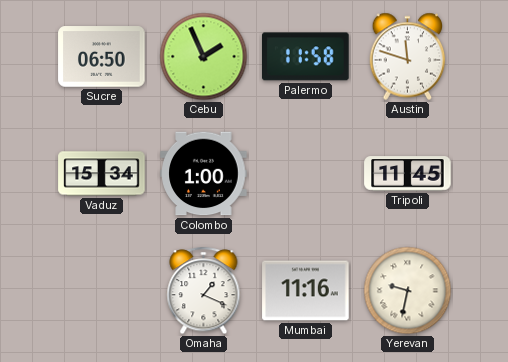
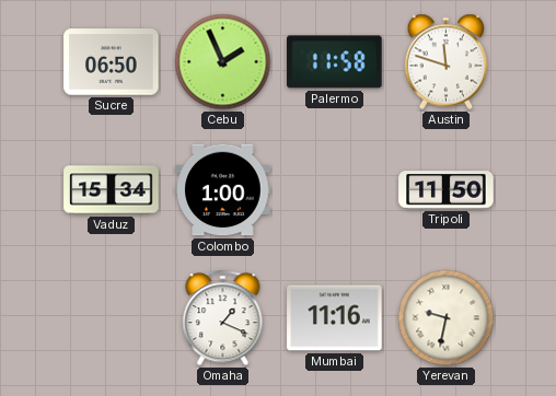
Tripoli: 11:45 -> 11:50 (447, 190)
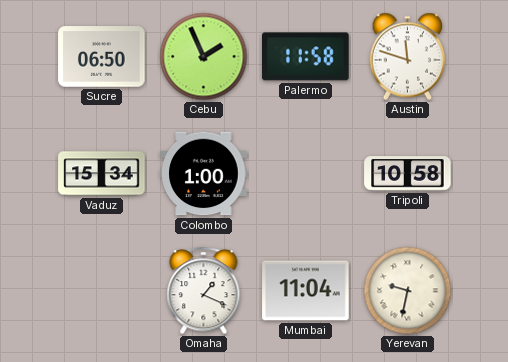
Tripoli: 11:50 -> 10:58 (408, 174)
Mumbai: 11:16 -> 11:04 (306, 291)
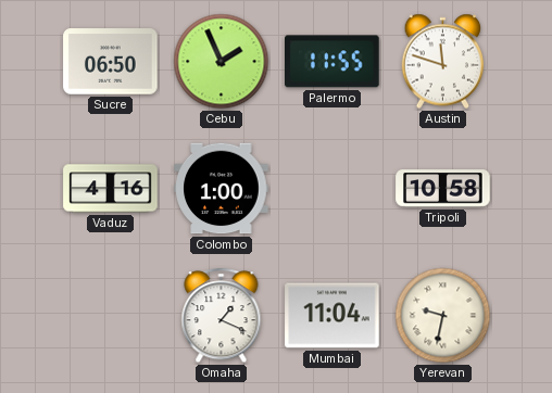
Palermo: 11:58 -> 11:55 (333, 62)
Vaduz: 15:34 -> 4:16 (111, 189)
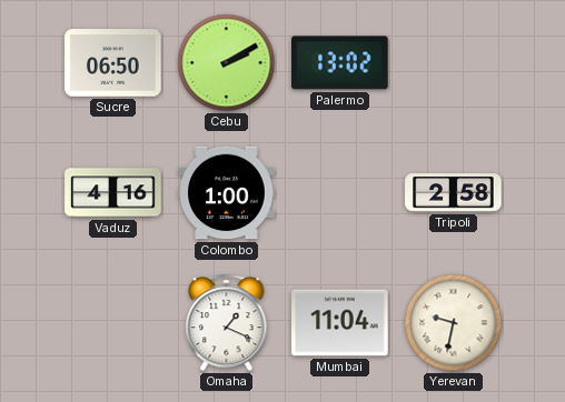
Cebu: 1:56 -> 2:10 (227, 63)
Palermo: 11:55 -> 13:02 (340, 63)
Austin: 11:48 -> none (443, 62)
Tripoli: 10:58 -> 2:58 (454, 193)
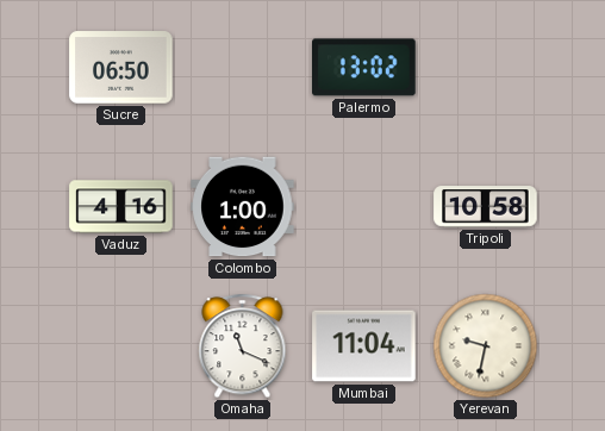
Cebu: 2:10 -> none (227, 63)
Tripoli: 2:58 -> 10:58 (486, 207)
Omaha: 1:19 -> 11:19 (243, 346)
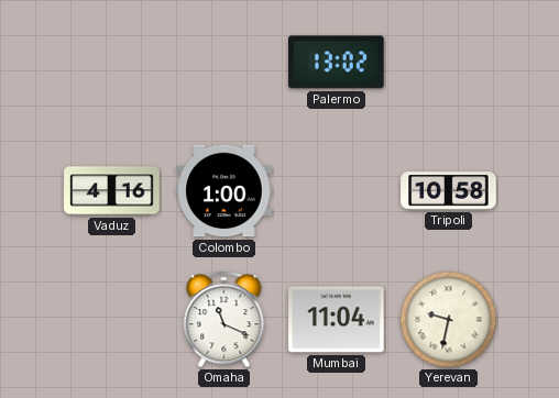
Sucre: 06:50 -> none (121, 68)
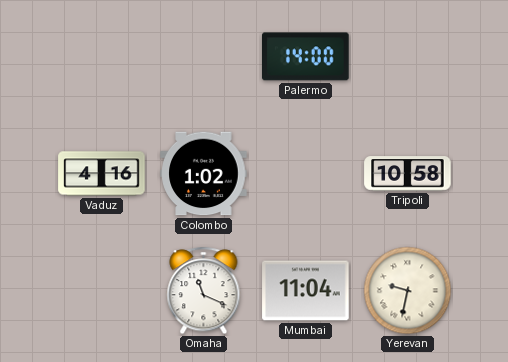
Palermo: 13:02 -> 14:00 (306, 57)
Colombo: 1:00 -> 1:02 (204, 174)
